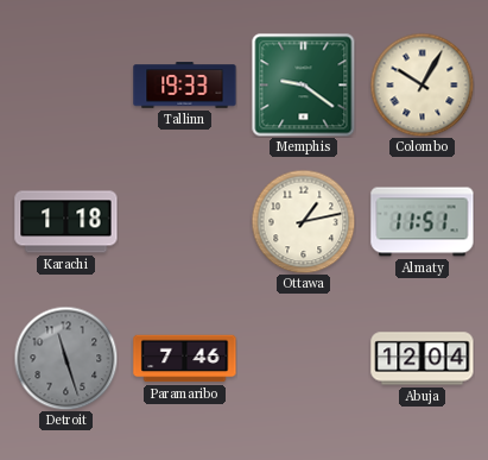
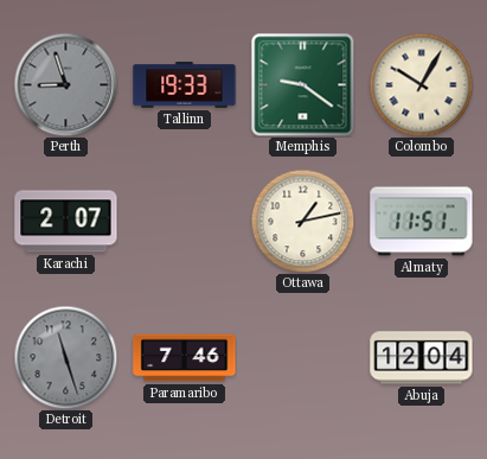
Perth: none -> 8:57 (65, 84)
Karachi: 1:18 -> 2:07 (66, 222)
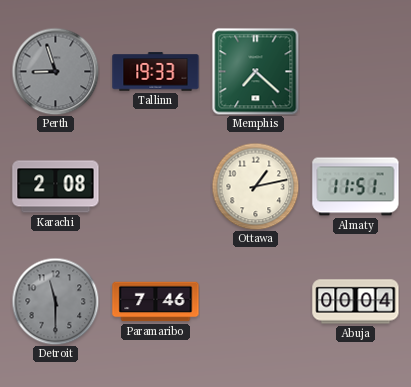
Memphis: 9:21 -> 7:22 (255, 71)
Colombo: 10:05 -> none (421, 84)
Karachi: 2:07 -> 2:08 (56, 187)
Detroit: 11:27 -> 11:30 (55, 301)
Abuja: 12:04 -> 00:04 (356, 302)
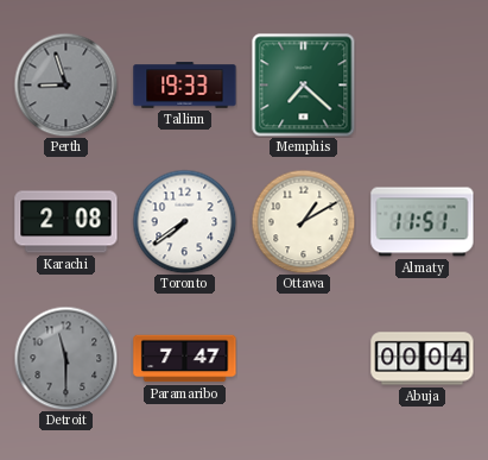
Toronto: none -> 7:39 (184, 221)
Ottawa: 1:13 -> 1:10 (303, 221)
Paramaribo: 7:46 -> 7:47 (185, 359)
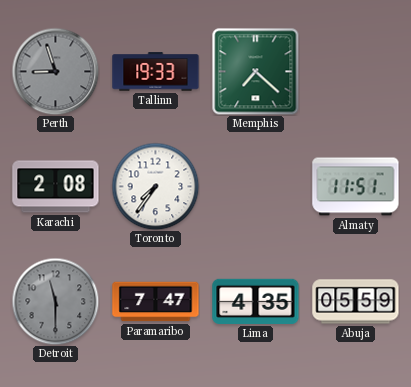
Toronto: 7:39 -> 7:36 (155, 186)
Ottawa: 1:10 -> none (303, 221)
Lima: none -> 4:35 (256, 301)
Abuja: 00:04 -> 05:59 (356, 302)
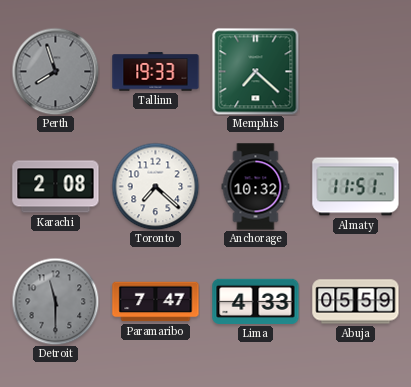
Perth: 8:57 -> 7:57 (55, 71)
Toronto: 7:36 -> 7:22 (155, 186)
Anchorage: none -> 10:32 (256, 187)
Lima: 4:35 -> 4:33 (256, 301)
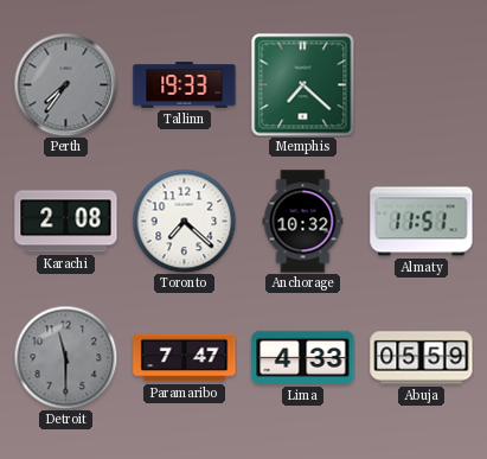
Perth: 7:57 -> 7:36 (65, 84)
